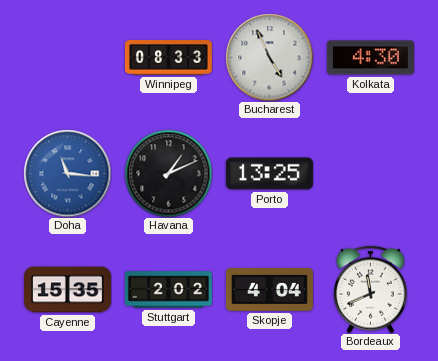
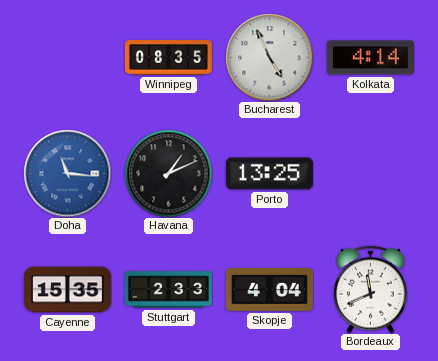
Winnipeg: 08:33 -> 08:35 (168, 58)
Kolkata: 4:30 -> 4:14 (370, 58)
Stuttgart: 2:02 -> 2:33 (168, 290)
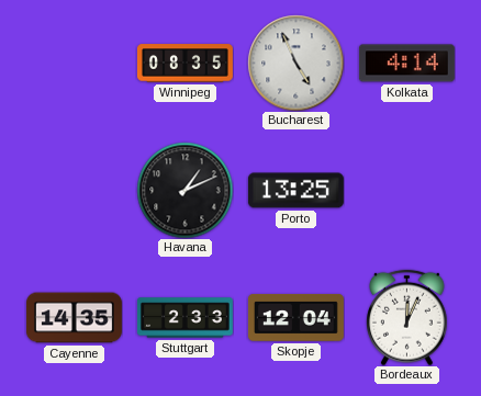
Doha: 11:16 -> none (67, 173)
Cayenne: 15:35 -> 14:35 (74, 318)
Skopje: 4:04 -> 12:04 (295, 318)
Bordeaux: 11:41 -> 12:04 (407, 317)
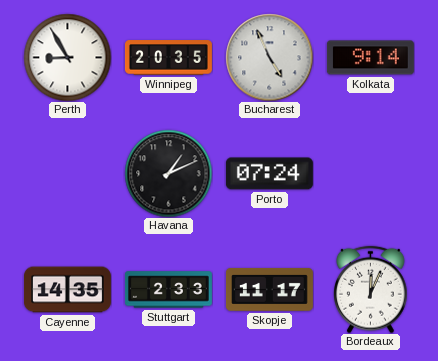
Perth: none -> 8:55 (67, 57)
Winnipeg: 08:35 -> 20:35 (168, 58)
Kolkata: 4:14 -> 9:14 (370, 58)
Porto: 13:25 -> 07:24 (269, 174)
Skopje: 12:04 -> 11:17 (269, 290)
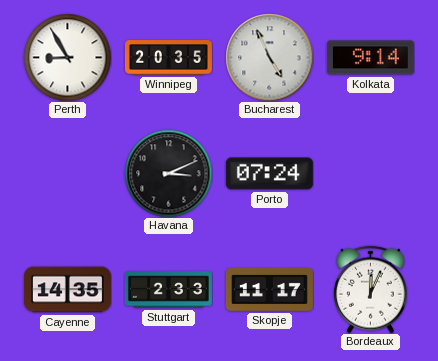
Havana: 1:11 -> 3:11 (168, 173)
